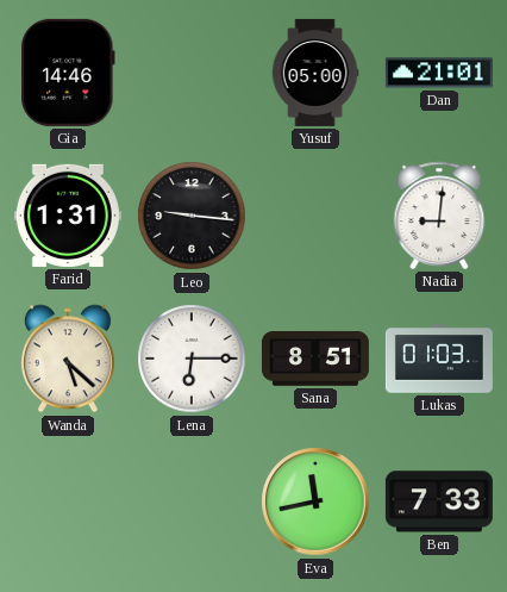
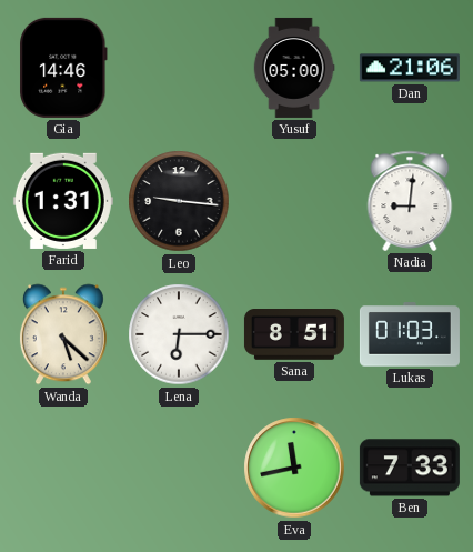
Dan: 21:01 -> 21:06 (410, 68)
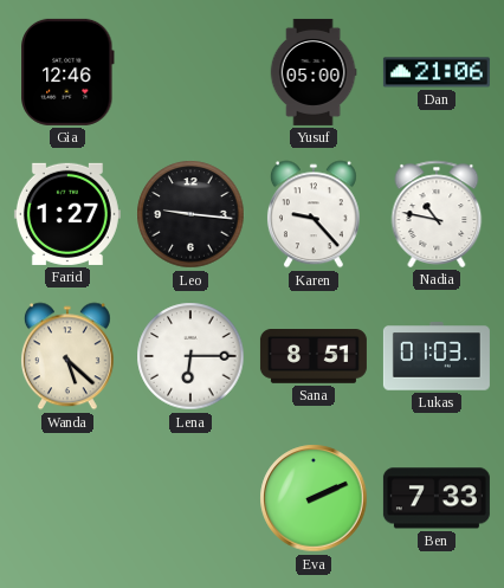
Gia: 14:46 -> 12:46 (69, 72)
Farid: 1:31 -> 1:27 (67, 214)
Karen: none -> 9:23 (314, 214)
Nadia: 9:01 -> 10:47 (437, 214)
Eva: 11:43 -> 2:11 (314, 498)
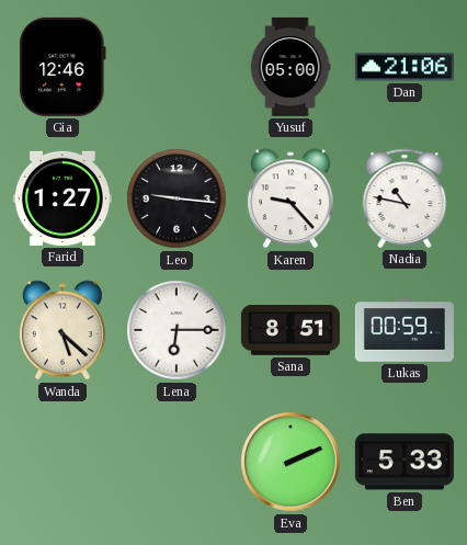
Lukas: 01:03 -> 00:59 (405, 330)
Ben: 7:33 -> 5:33 (405, 462)
